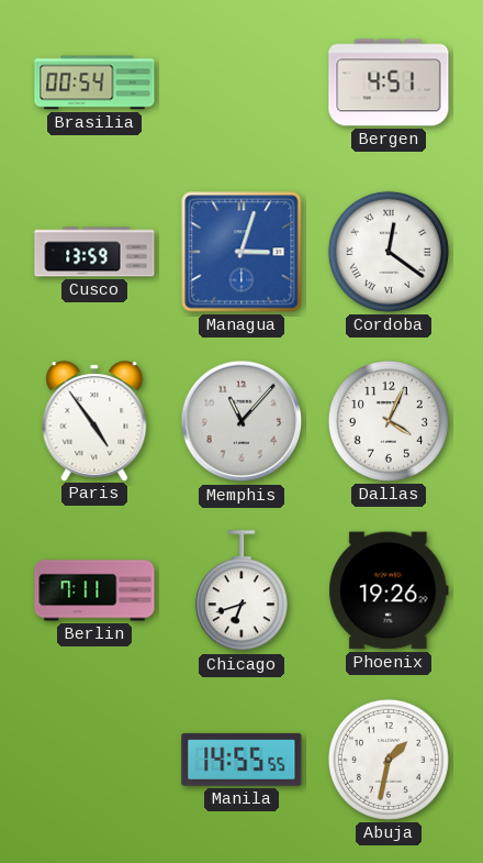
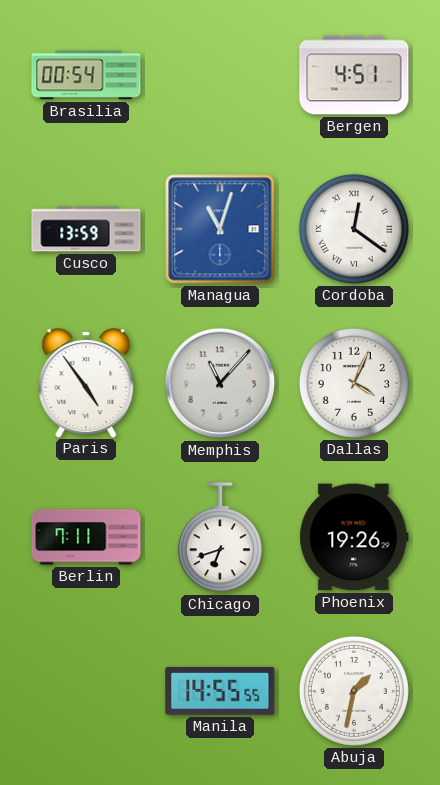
Managua: 3:03 -> 11:03 (220, 229)
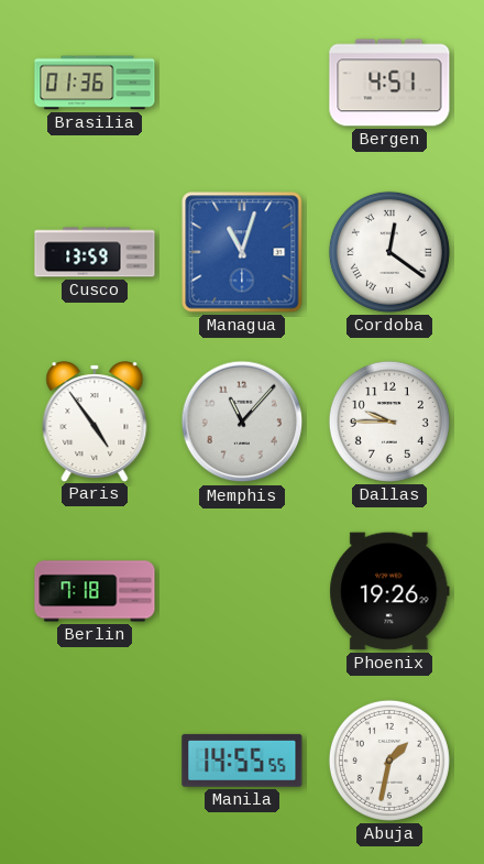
Brasilia: 00:54 -> 01:36 (95, 83)
Dallas: 4:04 -> 9:45 (389, 422)
Berlin: 7:11 -> 7:18 (95, 591)
Chicago: 6:42 -> none (220, 538)
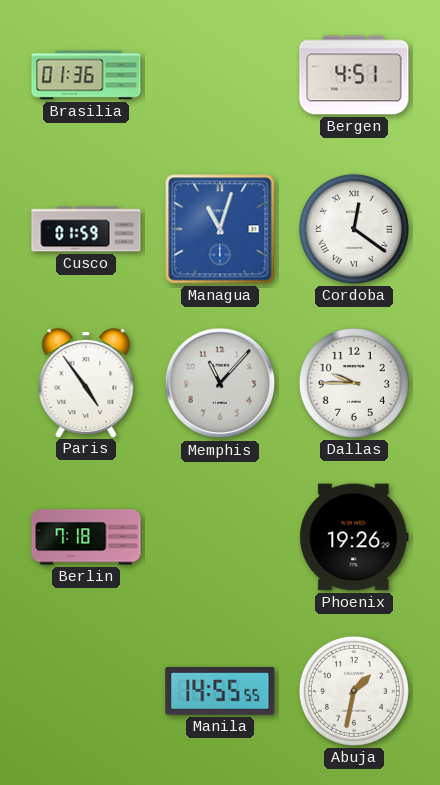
Cusco: 13:59 -> 01:59 (86, 229)
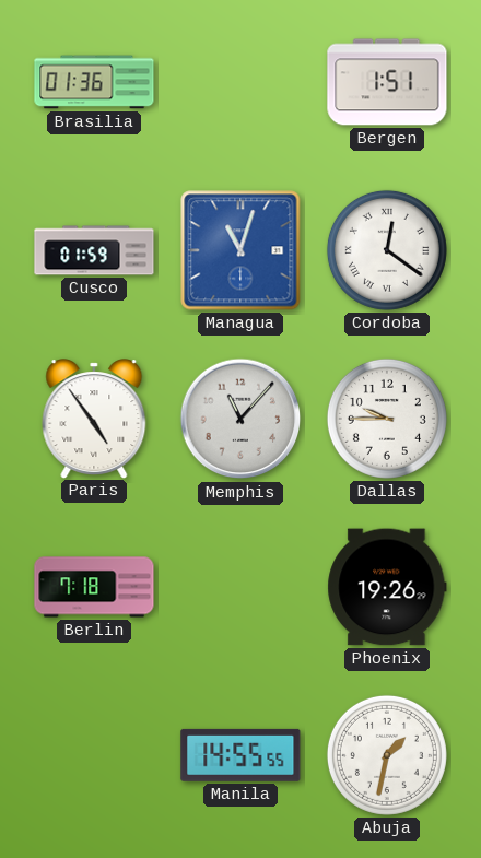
Bergen: 4:51 -> 1:51 (387, 82)
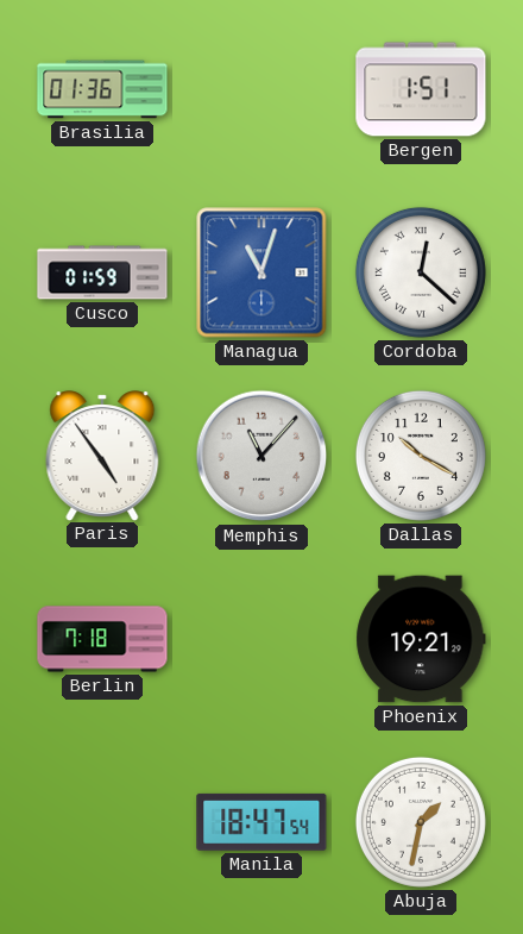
Cordoba: 12:21 -> 12:22 (421, 272)
Dallas: 9:45 -> 10:20 (421, 456)
Phoenix: 19:26 -> 19:21 (421, 639)
Manila: 14:55 -> 18:47 (261, 822)
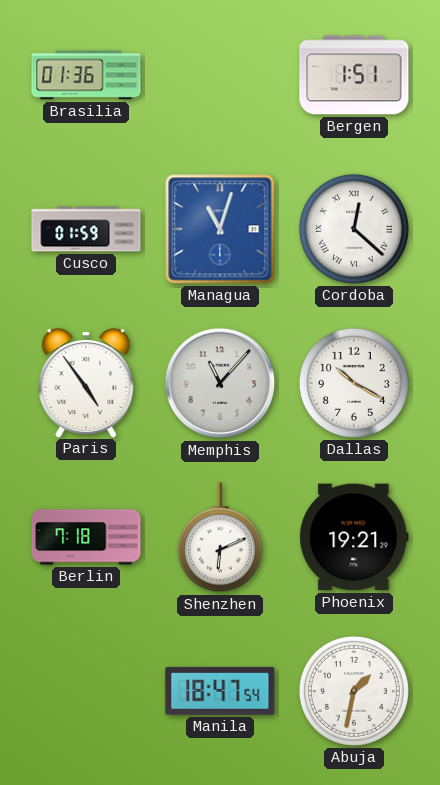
Shenzhen: none -> 6:11 (220, 538)
